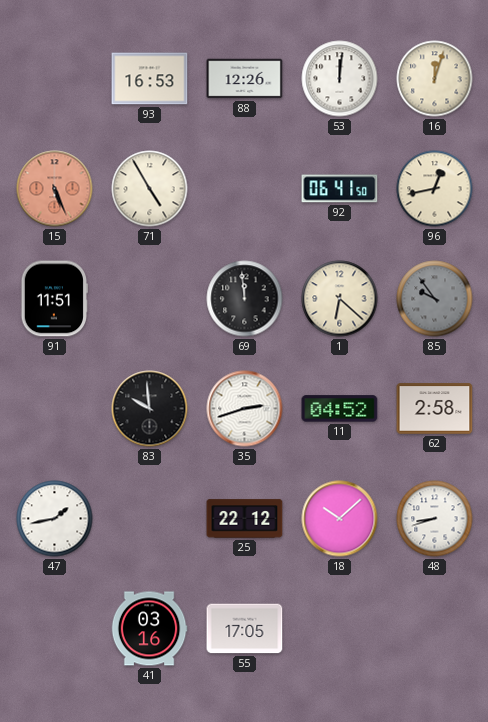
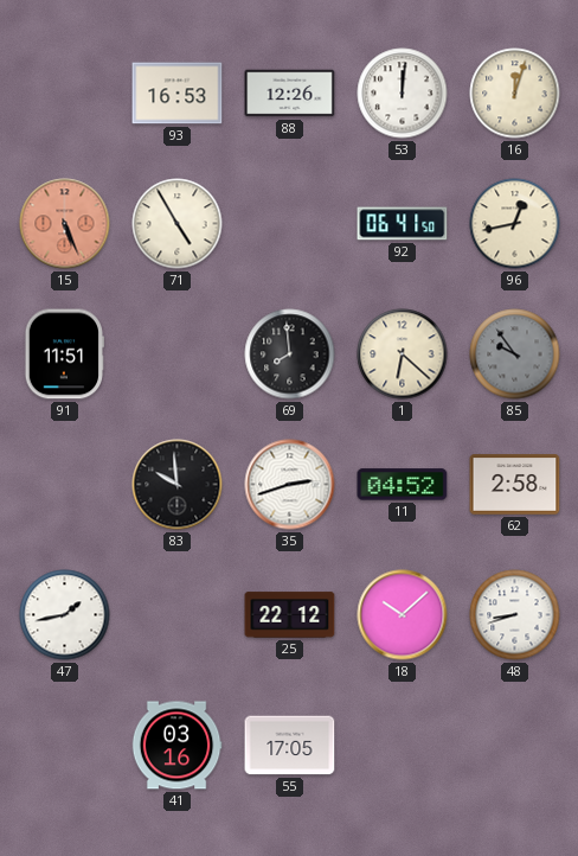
69: 11:59 -> 7:59 (290, 354)
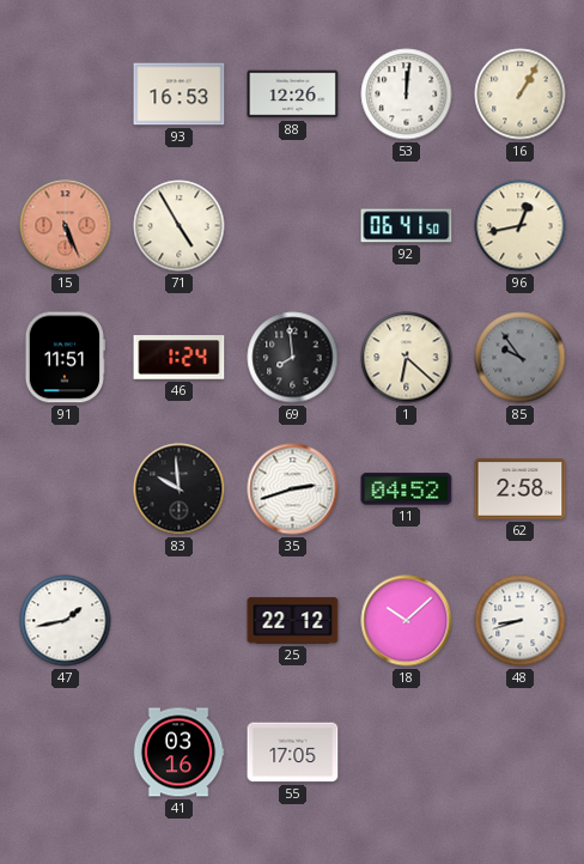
16: 12:03 -> 1:05 (521, 95)
46: none -> 1:24 (180, 358)
